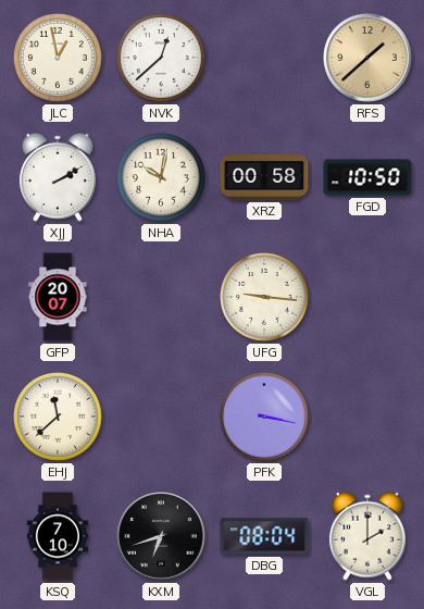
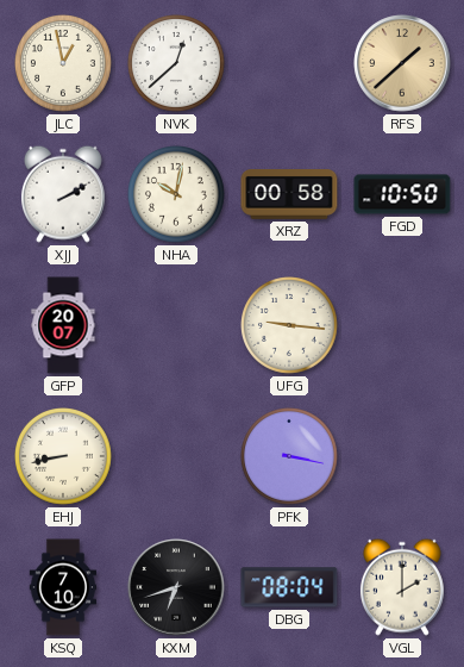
EHJ: 11:38 -> 8:43 (64, 457)
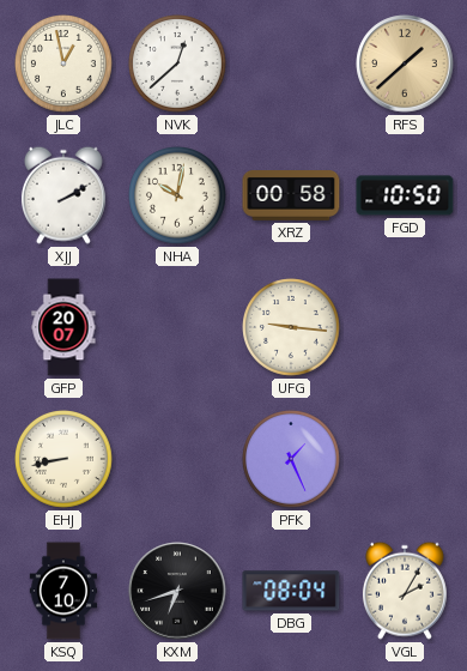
PFK: 3:17 -> 1:26 (292, 460)
VGL: 2:00 -> 2:05 (405, 591)
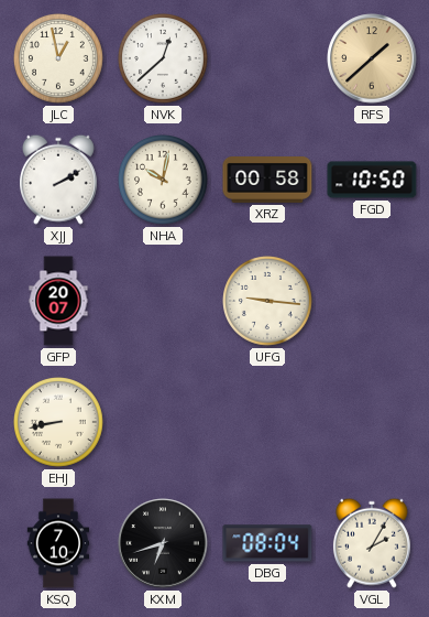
PFK: 1:26 -> none (292, 460)
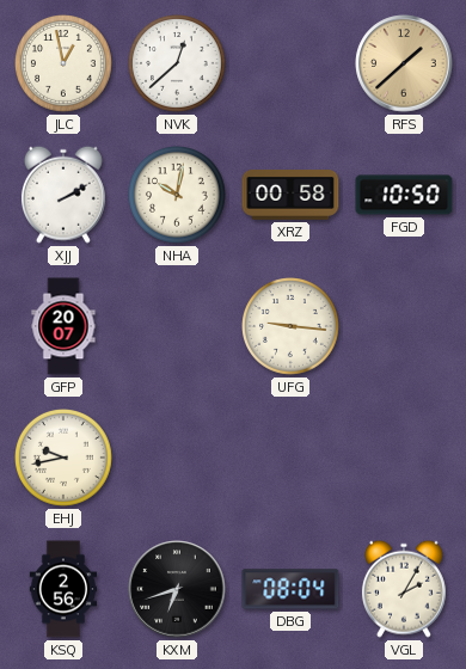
EHJ: 8:43 -> 9:43 (65, 459)
KSQ: 7:10 -> 2:56 (63, 589)
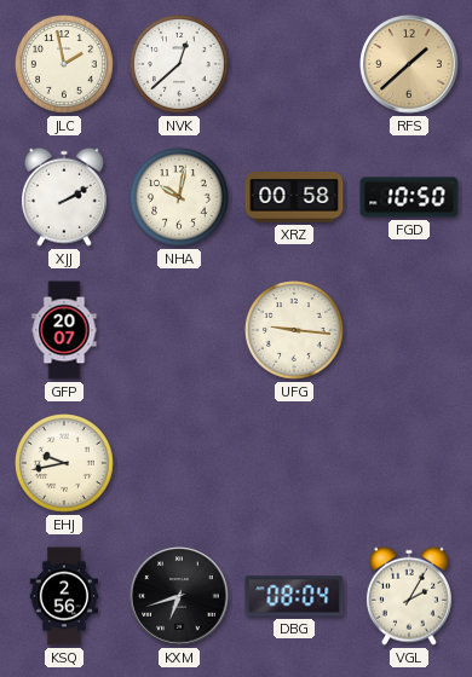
JLC: 12:58 -> 1:58 (65, 65)
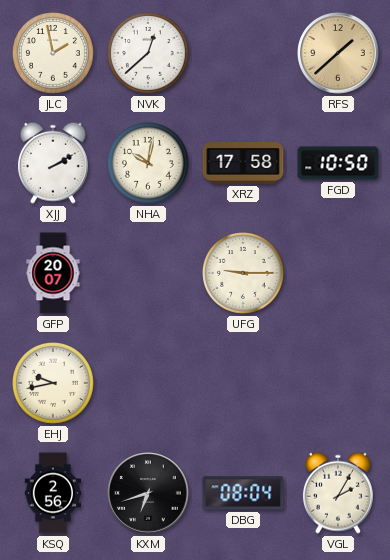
XRZ: 00:58 -> 17:58 (243, 164)
UFG: 9:16 -> 9:15 (244, 274)
